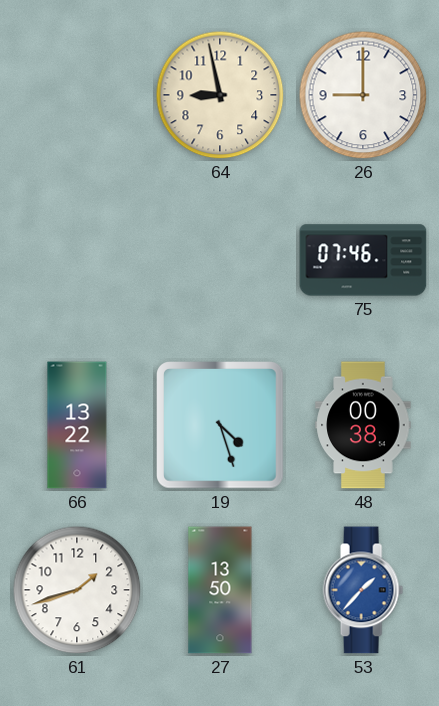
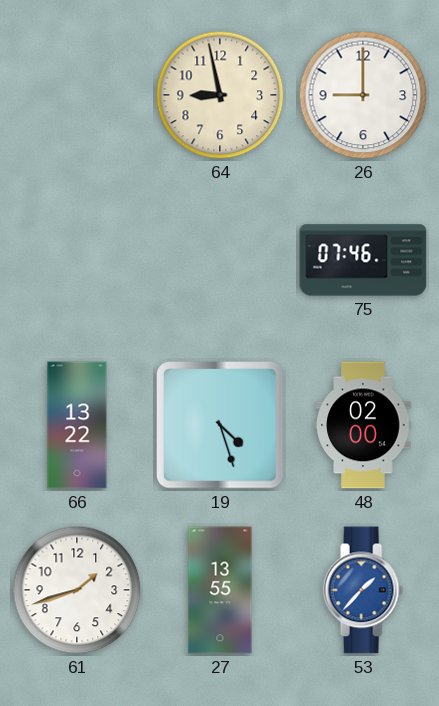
48: 00:38 -> 02:00 (363, 425)
27: 13:50 -> 13:55 (220, 590)
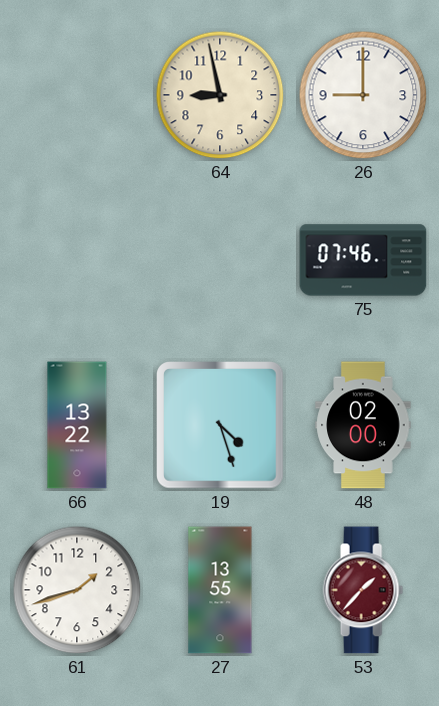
53 dial: blue -> burgundy (363, 590)
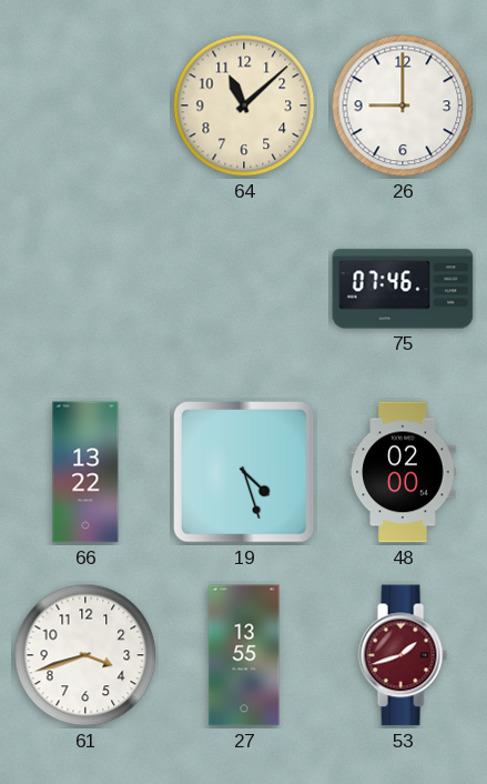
64: 8:58 -> 11:08 (244, 105)
61: 1:42 -> 3:42 (85, 655)
53: 1:37 -> 1:42 (403, 655)
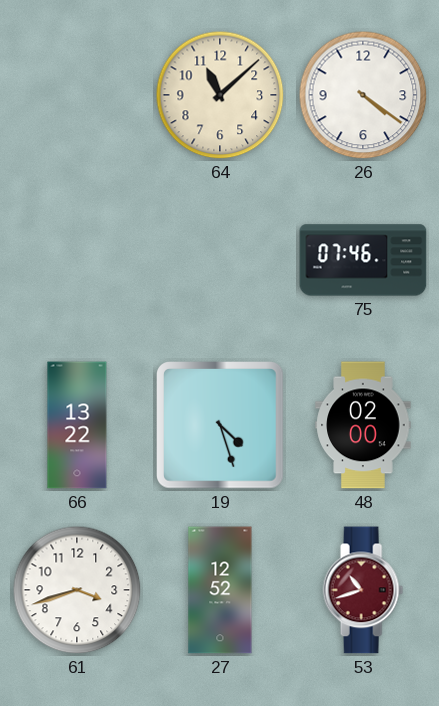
26: 9:00 -> 4:21 (363, 95)
27: 13:55 -> 12:52 (220, 590)
53: 1:42 -> 10:42 (363, 590)
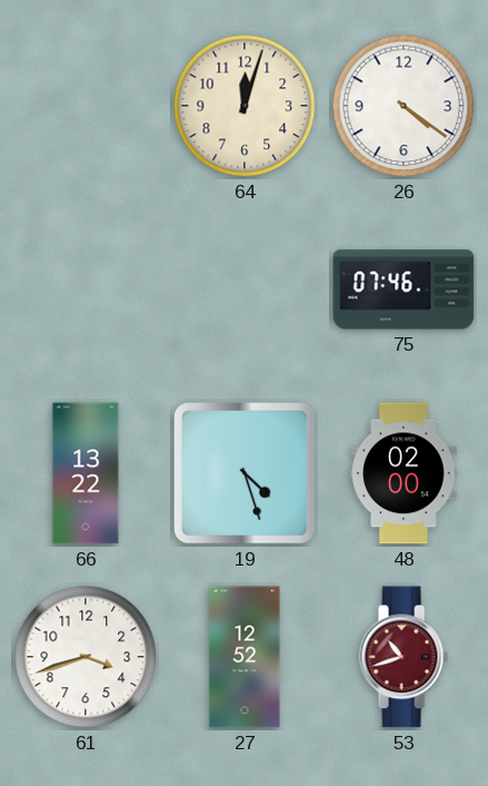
64: 11:08 -> 12:03 (245, 106)
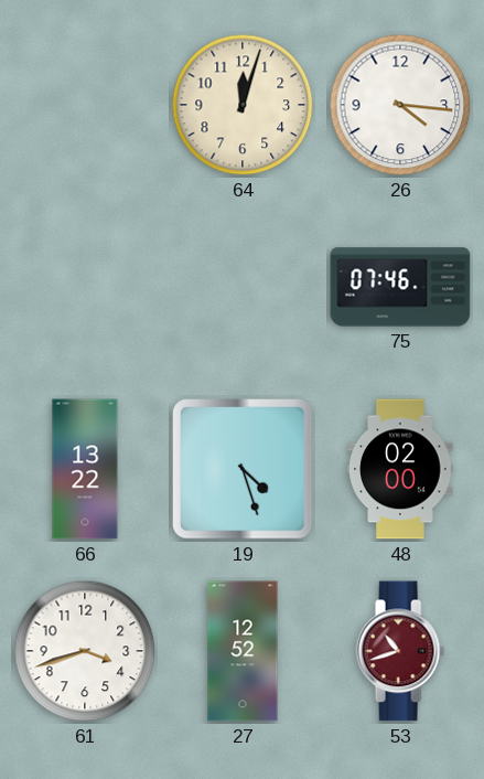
26: 4:21 -> 4:16 (400, 105)
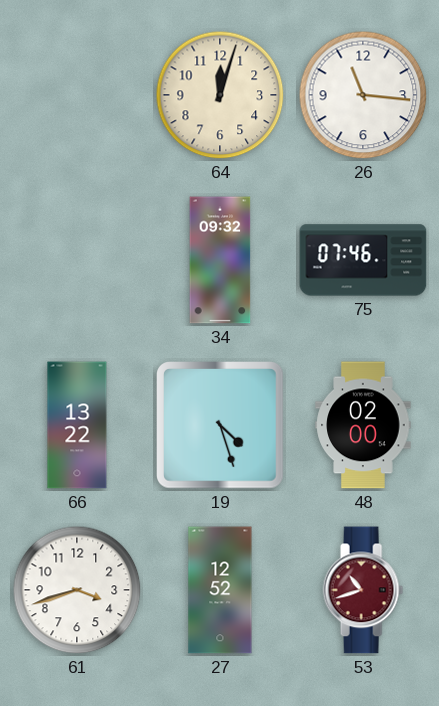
26: 4:16 -> 11:16 (363, 95)
34: none -> 09:32 (220, 260)
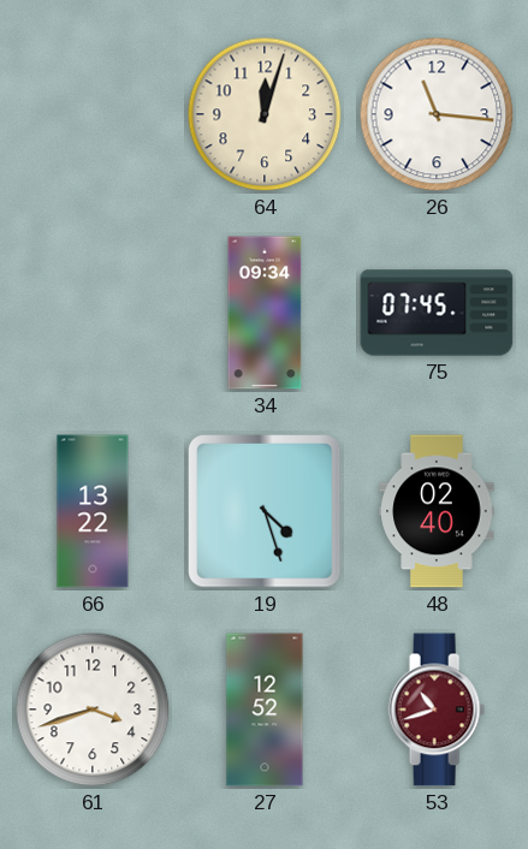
34: 09:32 -> 09:34 (265, 313)
75: 07:46 -> 07:45 (437, 313)
48: 02:00 -> 02:40 (437, 511)
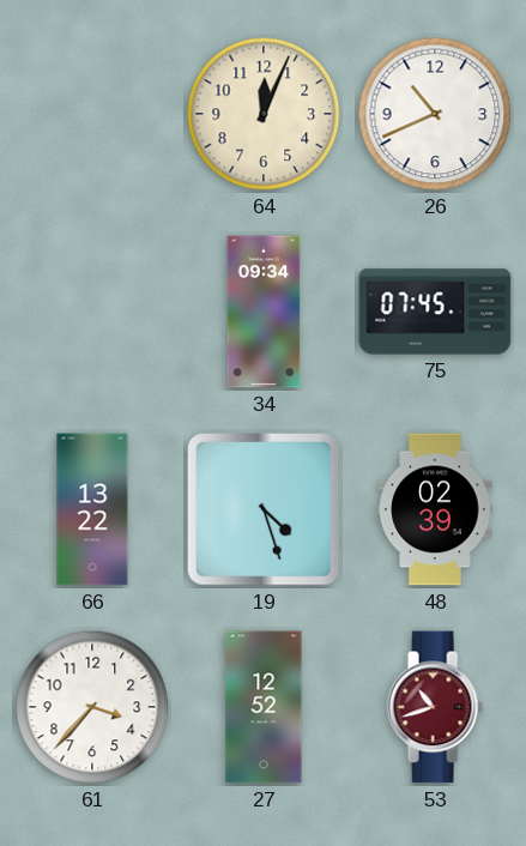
64: 12:03 -> 12:04 (264, 114)
26: 11:16 -> 10:41 (435, 114)
48: 02:40 -> 02:39 (435, 509)
61: 3:42 -> 3:37 (92, 707)
